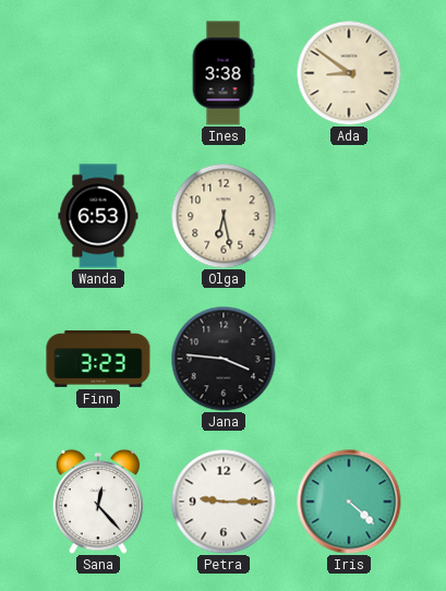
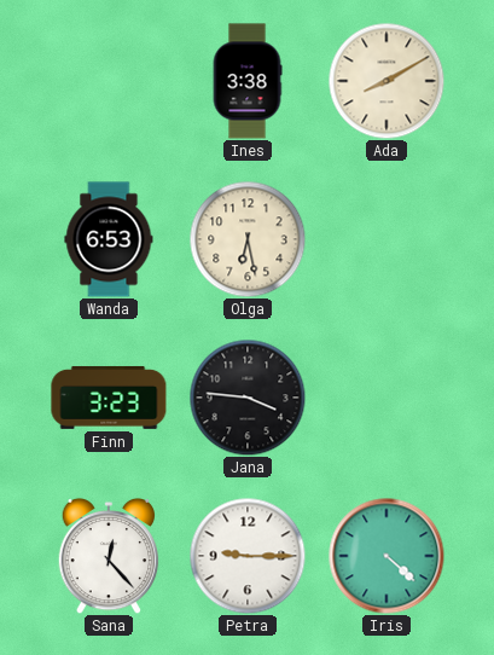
Ada: 8:51 -> 8:10 (387, 81)
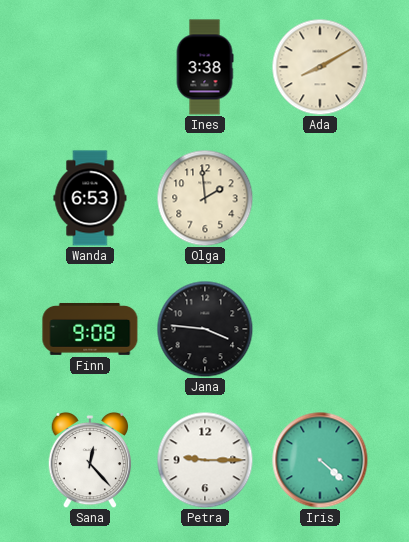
Olga: 6:28 -> 1:59 (205, 198)
Finn: 3:23 -> 9:08 (90, 329)
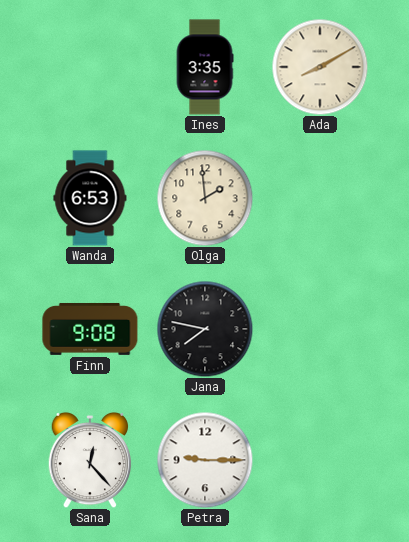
Ines: 3:38 -> 3:35 (205, 67)
Jana: 3:46 -> 7:47 (205, 329)
Iris: 4:22 -> none (320, 460)
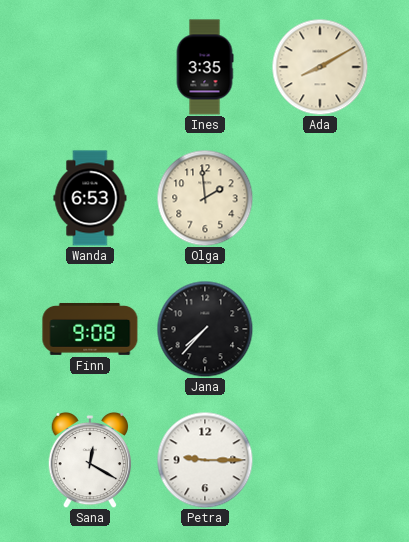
Jana: 7:47 -> 7:37 (205, 329)
Sana: 12:23 -> 12:20 (90, 460)
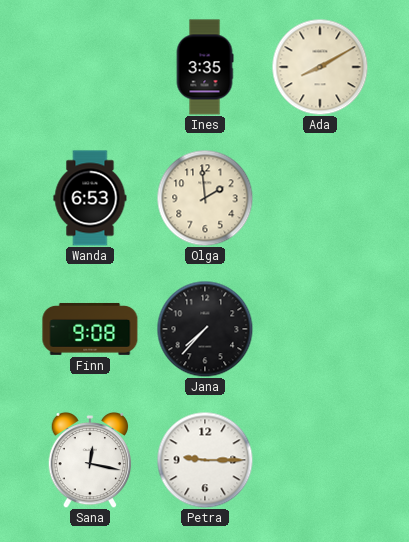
Sana: 12:20 -> 12:17 (90, 460)
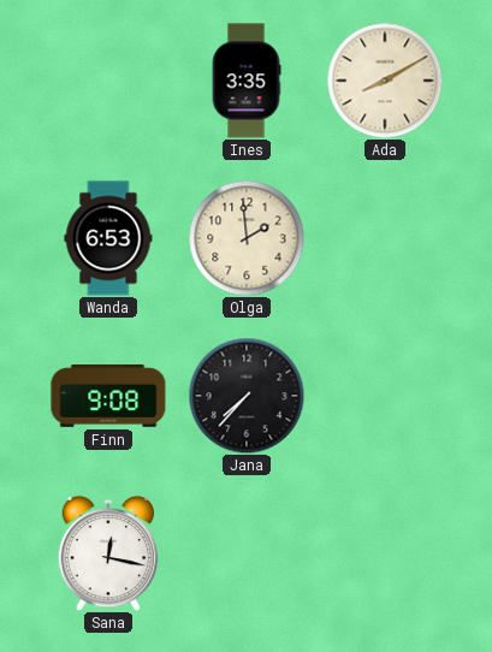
Petra: 9:15 -> none (205, 460)
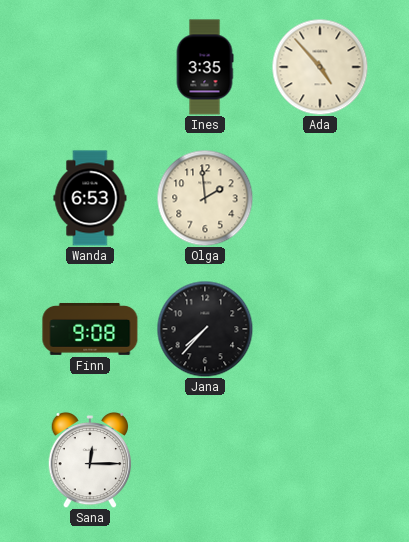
Ada: 8:10 -> 4:53 (320, 67)
Sana: 12:17 -> 12:15 (90, 460)
